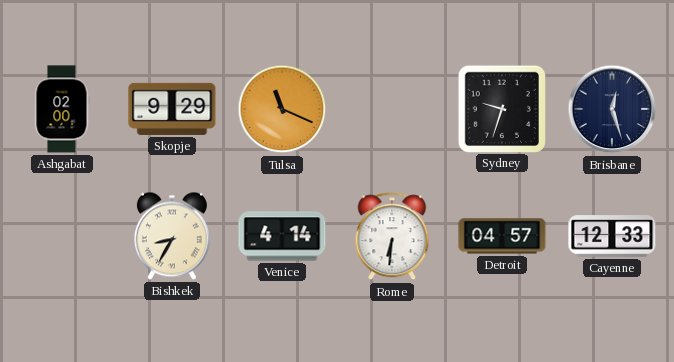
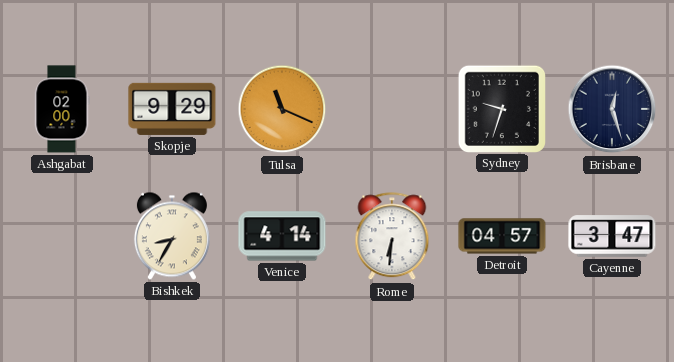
Cayenne: 12:33 -> 3:47 (612, 236)
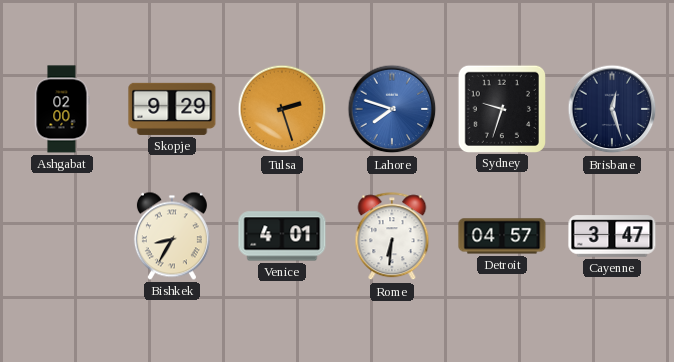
Tulsa: 11:19 -> 2:27 (282, 109)
Lahore: none -> 7:48 (392, 109)
Venice: 4:14 -> 4:01 (282, 236)
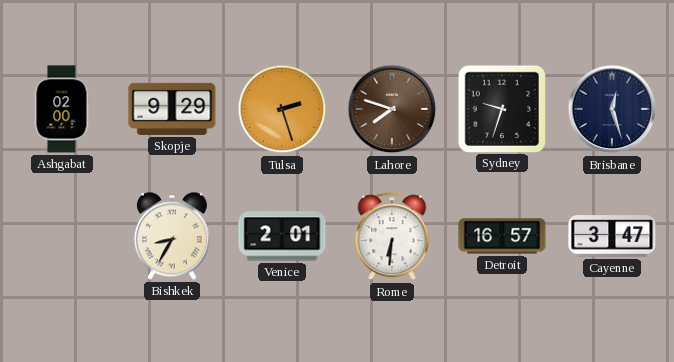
Lahore dial: blue -> brown (392, 109)
Venice: 4:01 -> 2:01 (282, 236)
Detroit: 04:57 -> 16:57 (502, 236)
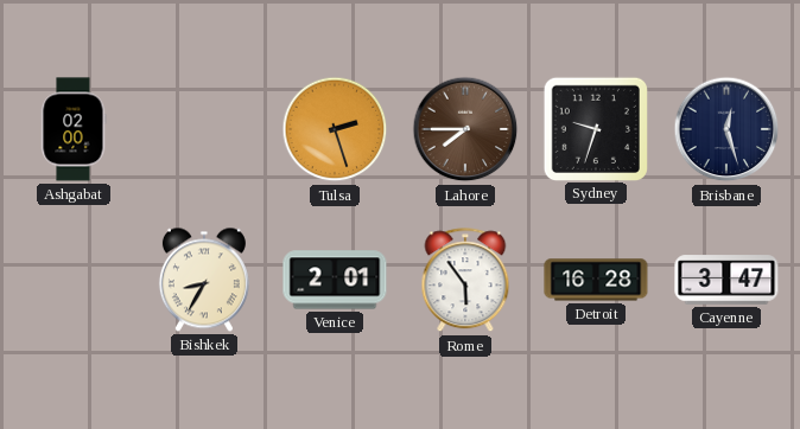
Skopje: 9:29 -> none (172, 109)
Lahore: 7:48 -> 7:45 (465, 129)
Rome: 6:31 -> 5:54 (465, 281)
Detroit: 16:57 -> 16:28 (596, 280)
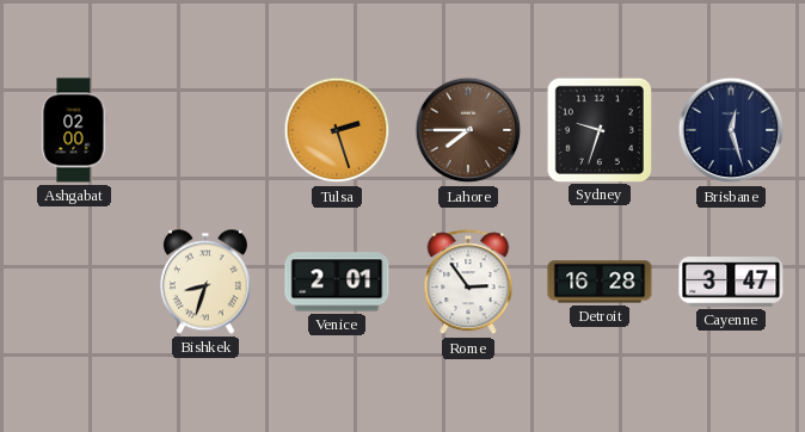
Bishkek: 8:35 -> 8:33 (205, 282)
Rome: 5:54 -> 2:54 (468, 283)
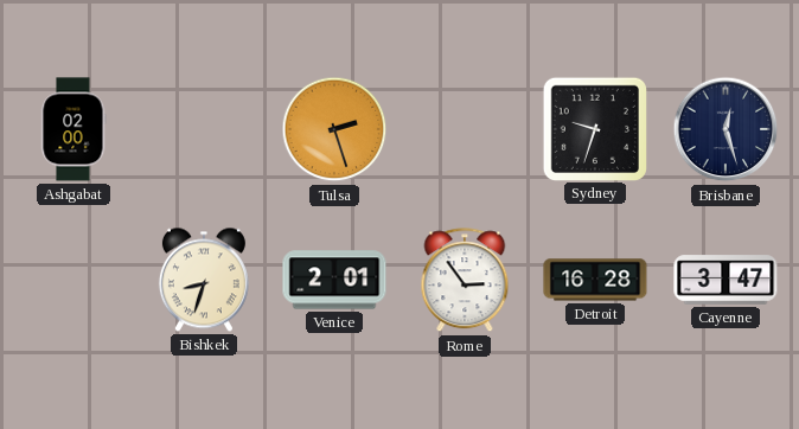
Lahore: 7:45 -> none (468, 130)
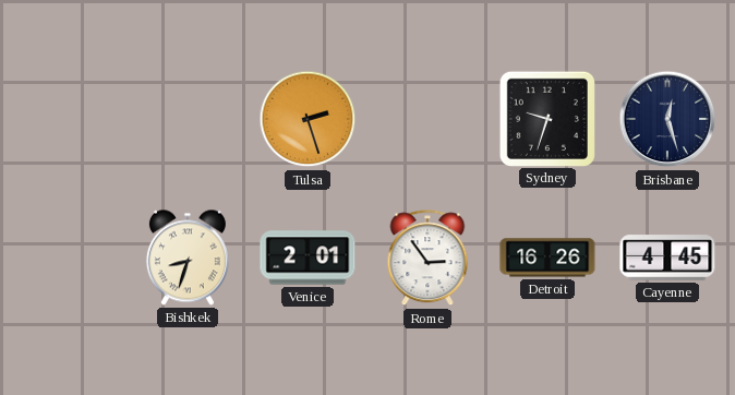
Ashgabat: 02:00 -> none (73, 129)
Detroit: 16:28 -> 16:26 (547, 258)
Cayenne: 3:47 -> 4:45 (667, 258)
